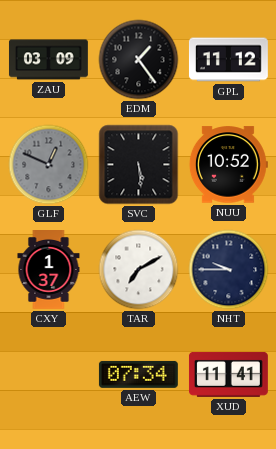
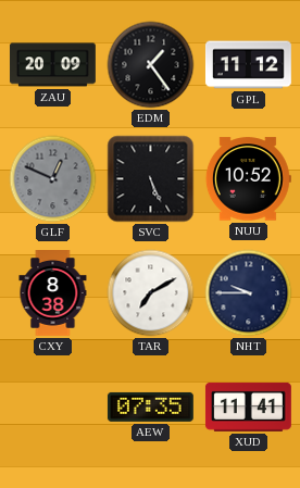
ZAU: 03:09 -> 20:09 (52, 65)
SVC: 5:29 -> 5:26 (151, 179)
CXY: 1:37 -> 8:38 (53, 293)
AEW: 07:34 -> 07:35 (150, 406)
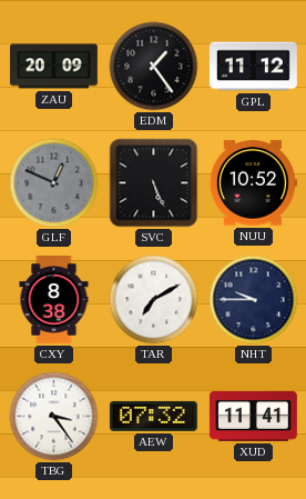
TBG: none -> 3:24 (54, 417)
AEW: 07:35 -> 07:32 (153, 416)
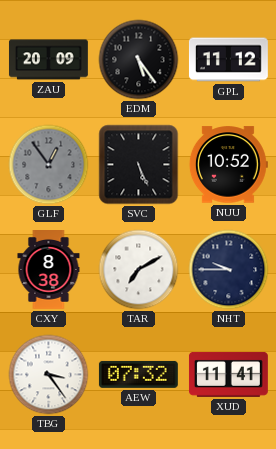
EDM: 1:24 -> 5:24 (139, 60)
GLF: 12:49 -> 12:54 (49, 165)
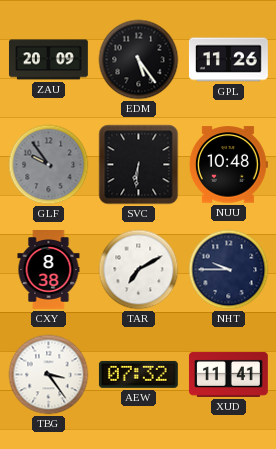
GPL: 11:12 -> 11:26 (228, 60)
GLF: 12:54 -> 9:54 (49, 165)
SVC: 5:26 -> 6:31 (139, 165)
NUU: 10:52 -> 10:48 (228, 165)
